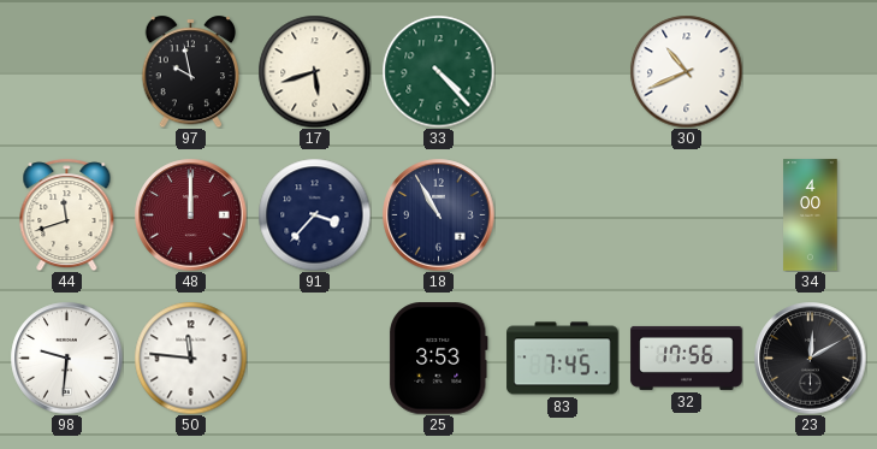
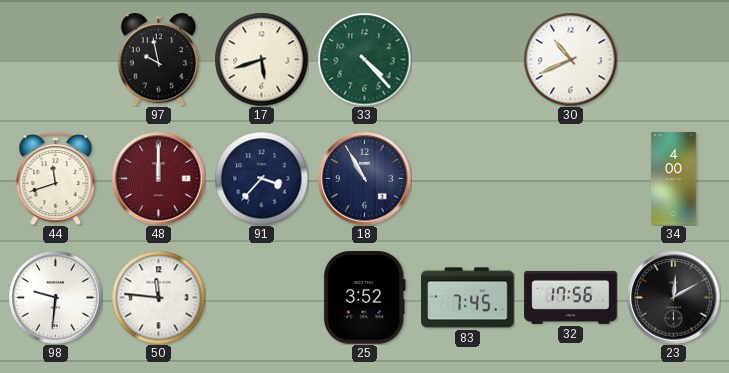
25: 3:53 -> 3:52 (364, 298)
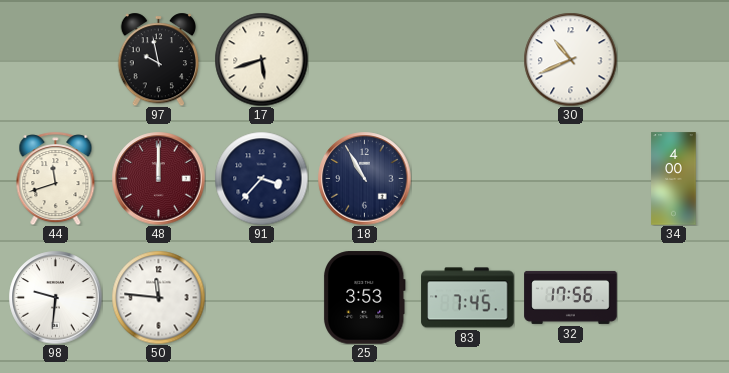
33: 4:23 -> none (364, 59)
25: 3:52 -> 3:53 (364, 298)
23: 12:10 -> none (673, 297)
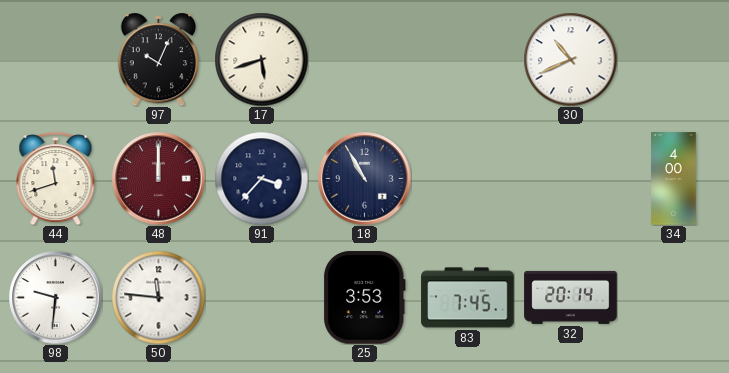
97: 9:58 -> 10:04 (158, 59)
32: 17:56 -> 20:14 (571, 297)
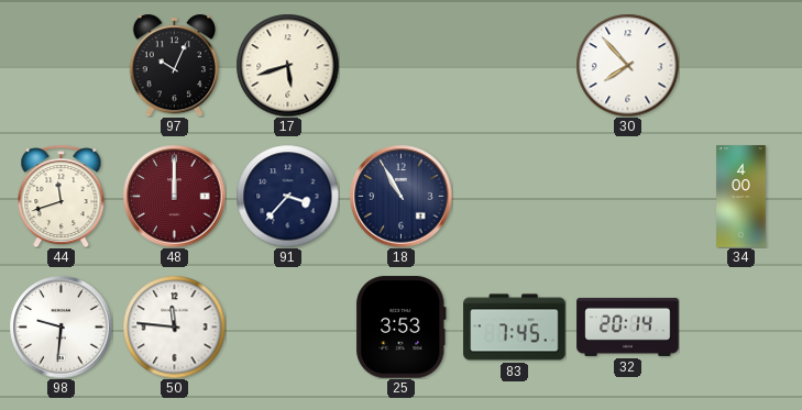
30: 10:41 -> 7:53 (627, 65)
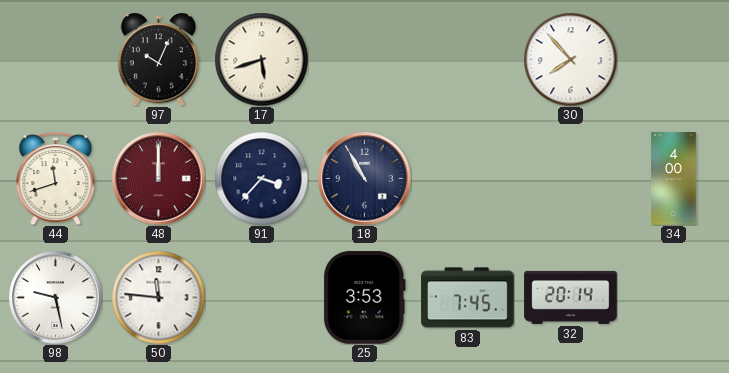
98: 9:31 -> 9:28 (55, 297)
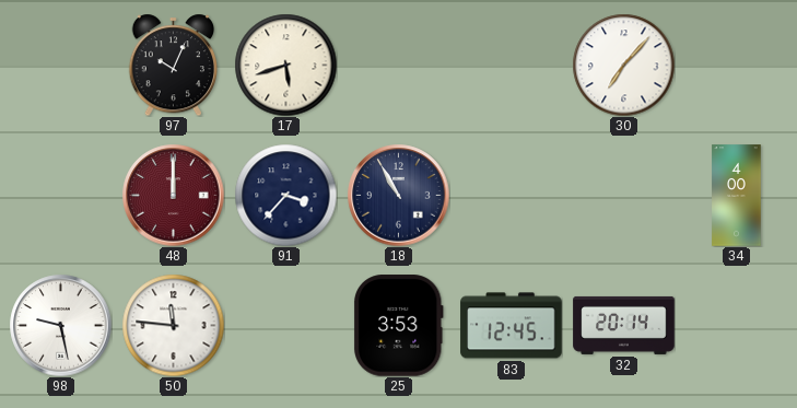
30: 7:53 -> 7:07 (623, 65)
44: 11:42 -> none (56, 178)
83: 7:45 -> 12:45 (512, 326)
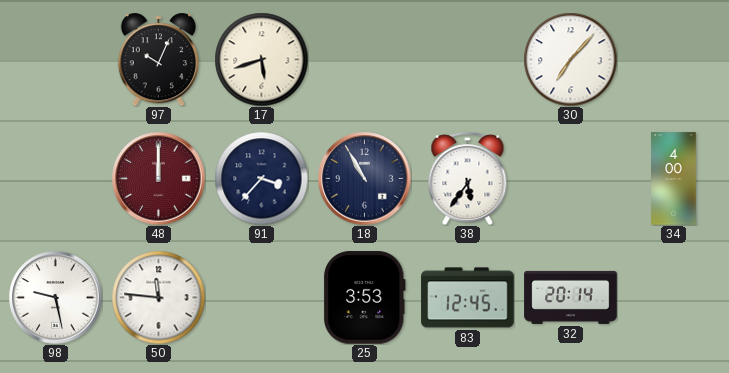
38: none -> 5:36 (468, 178)
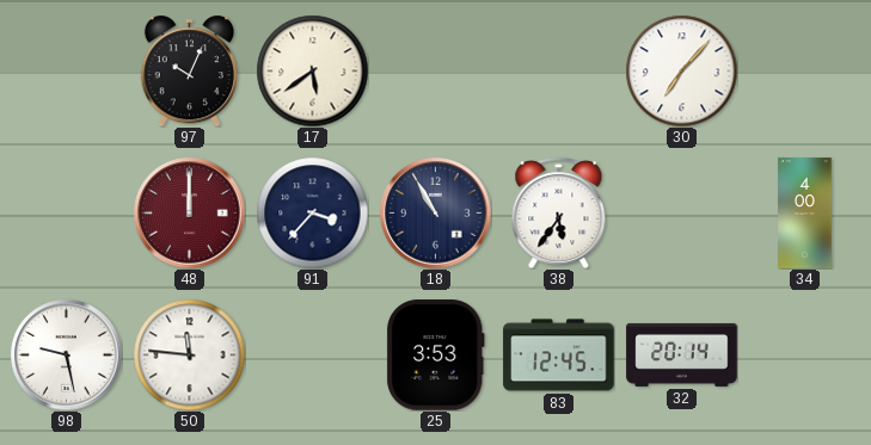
17: 5:42 -> 5:39 (312, 70)
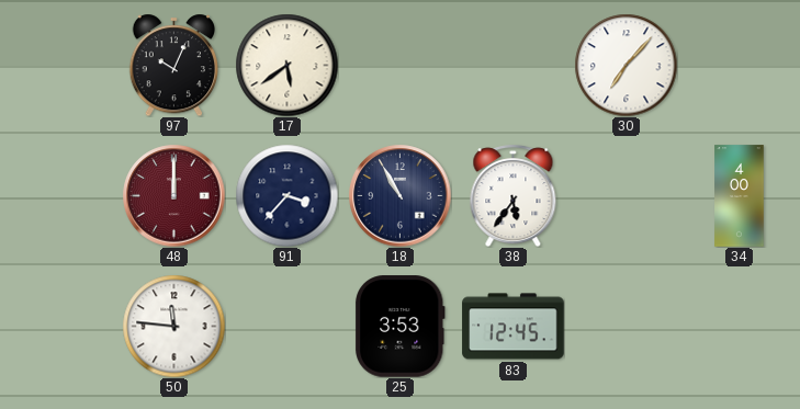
98: 9:28 -> none (66, 354)
32: 20:14 -> none (682, 354)
